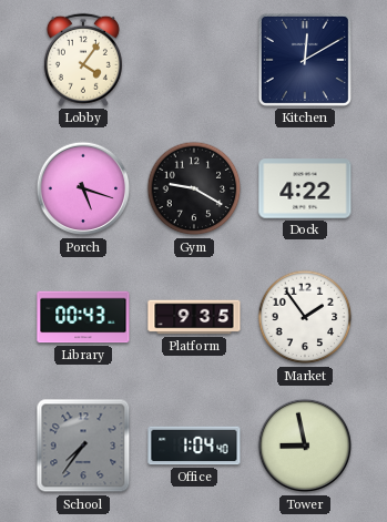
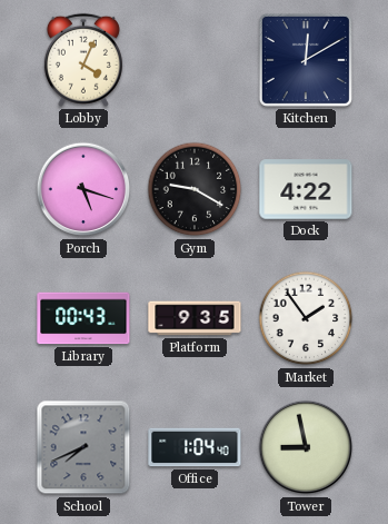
Lobby: 4:06 -> 4:04 (83, 60)
School: 7:36 -> 7:41 (83, 447)
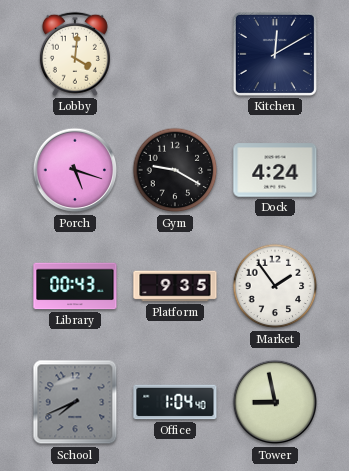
Lobby: 4:04 -> 4:01 (75, 54)
Dock: 4:22 -> 4:24 (275, 170)
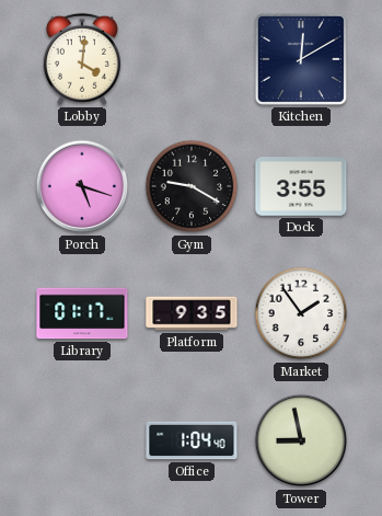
Dock: 4:24 -> 3:55 (301, 186)
Library: 00:43 -> 01:17 (82, 313)
School: 7:41 -> none (75, 402)
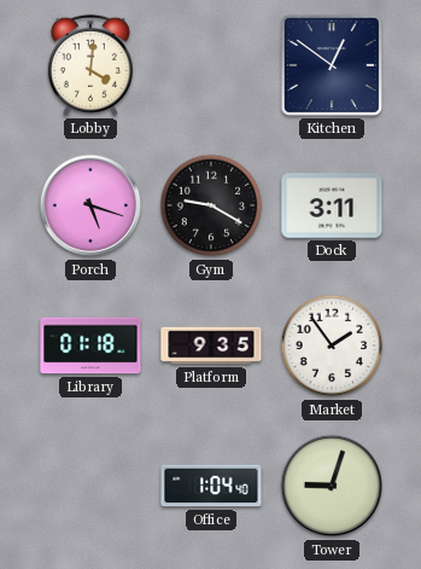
Kitchen: 12:10 -> 12:51 (332, 65)
Dock: 3:55 -> 3:11 (332, 205)
Library: 01:17 -> 01:18 (90, 346)
Tower: 8:58 -> 9:03 (332, 486)
